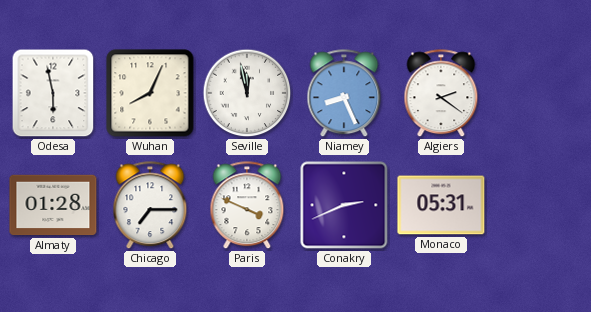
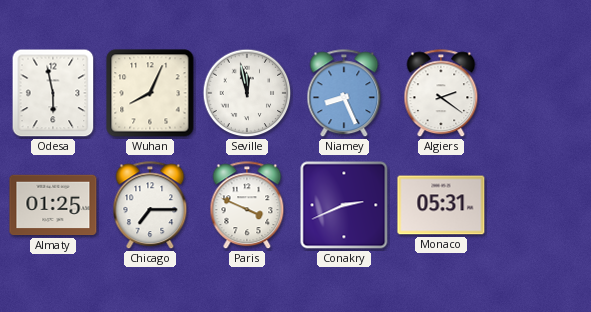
Almaty: 01:28 -> 01:25 (53, 205)
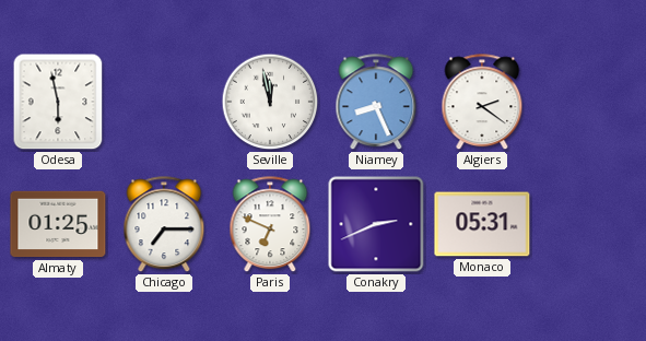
Wuhan: 8:04 -> none (150, 93)
Paris: 3:49 -> 6:49 (270, 225)
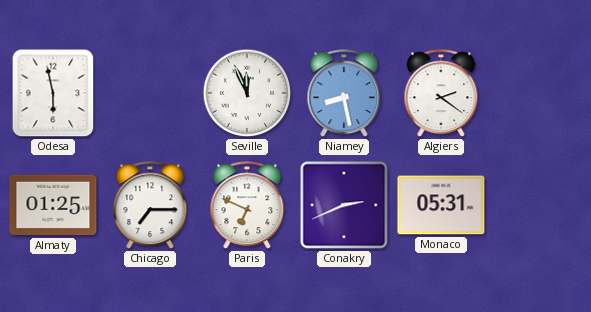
Seville: 11:58 -> 11:56 (247, 93)
Niamey: 8:26 -> 8:28 (344, 94)
